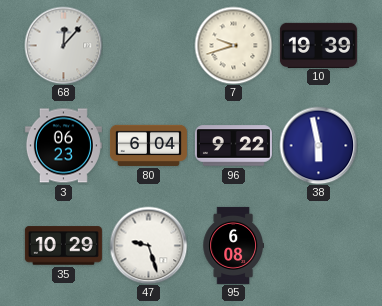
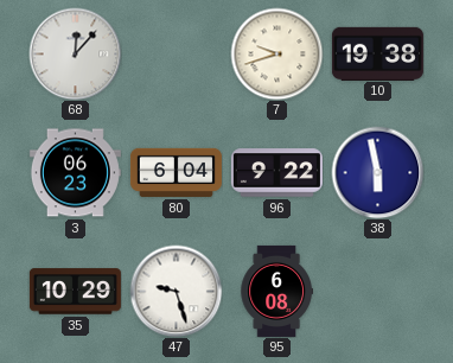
10: 19:39 -> 19:38 (377, 53)
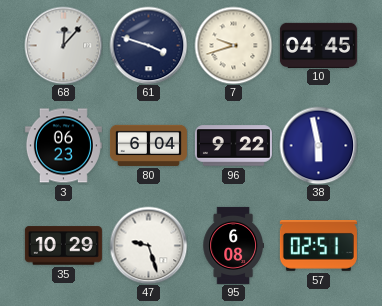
61: none -> 3:48 (148, 45)
10: 19:38 -> 04:45 (318, 45)
57: none -> 02:51 (318, 246)
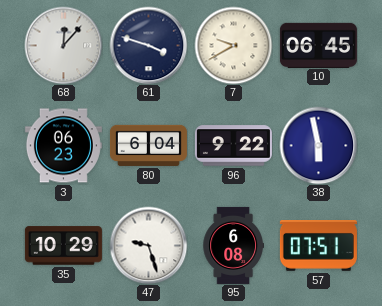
7: 9:42 -> 9:40 (233, 45)
10: 04:45 -> 06:45 (318, 45)
57: 02:51 -> 07:51 (318, 246)
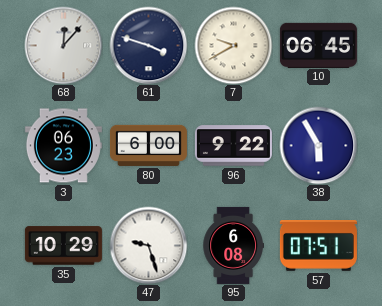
80: 6:04 -> 6:00 (148, 145)
38: 5:58 -> 5:55 (318, 145)
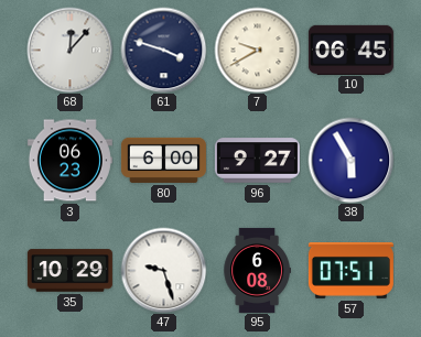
96: 9:22 -> 9:27 (257, 161)
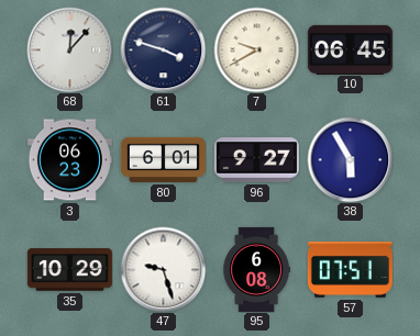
80: 6:00 -> 6:01 (163, 159)
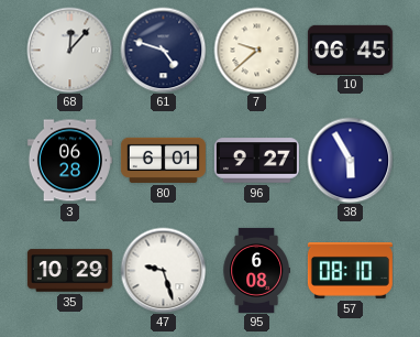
61: 3:48 -> 4:48 (163, 50)
7: 9:40 -> 9:38 (256, 50)
3: 06:23 -> 06:28 (69, 161)
57: 07:51 -> 08:10 (350, 271)
